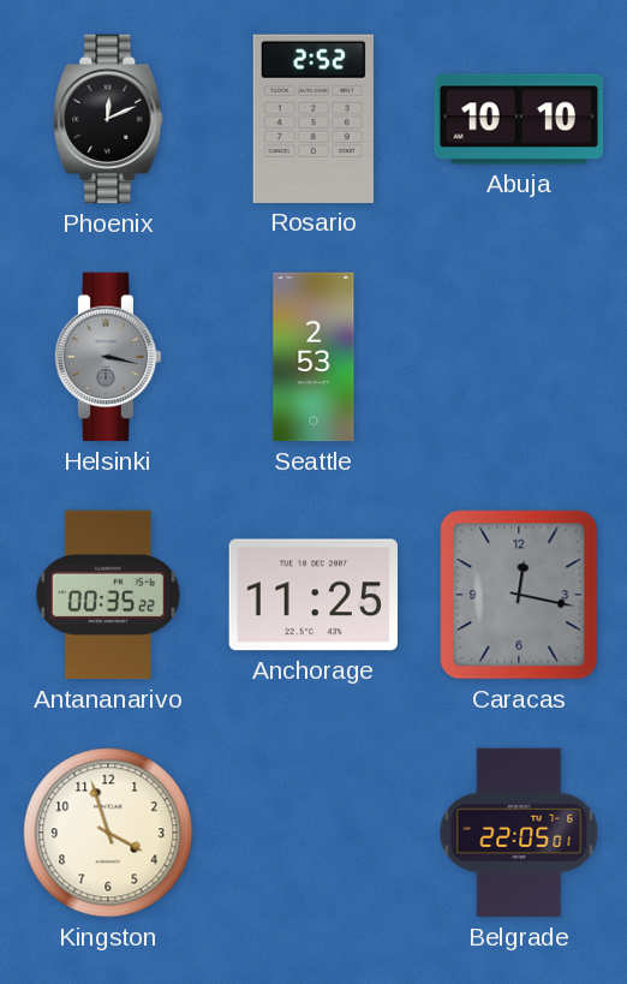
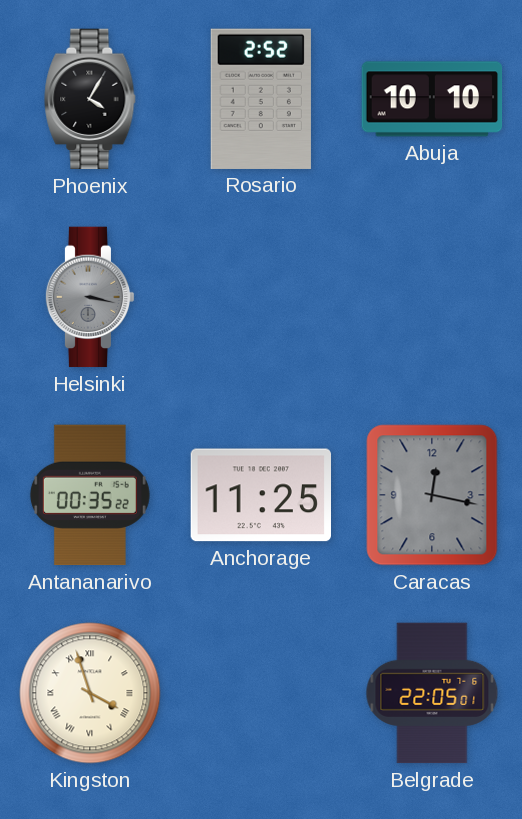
Phoenix: 12:11 -> 4:05 (90, 99)
Seattle: 2:53 -> none (313, 357)
Kingston numerals: Arabic -> Roman (90, 693)
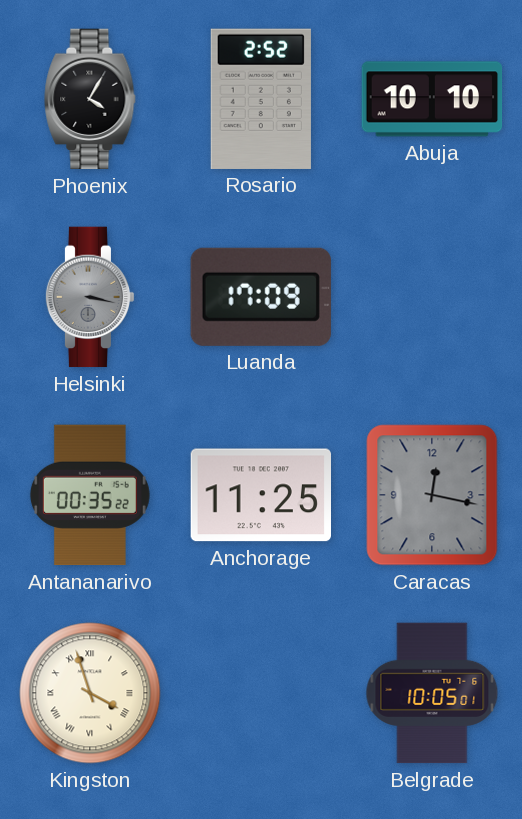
Luanda: none -> 17:09 (261, 297)
Belgrade: 22:05 -> 10:05 (432, 693)
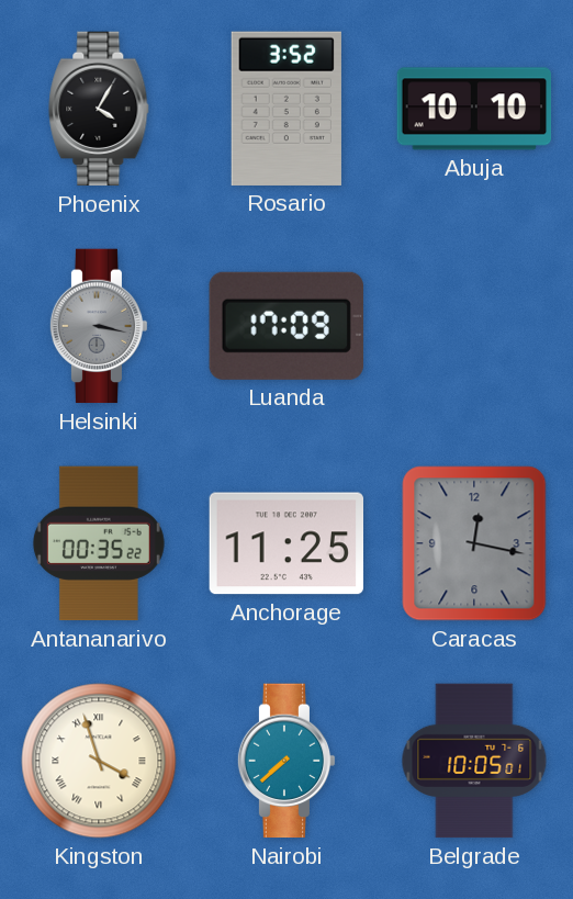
Rosario: 2:52 -> 3:52 (286, 109)
Nairobi: none -> 7:38 (286, 761)
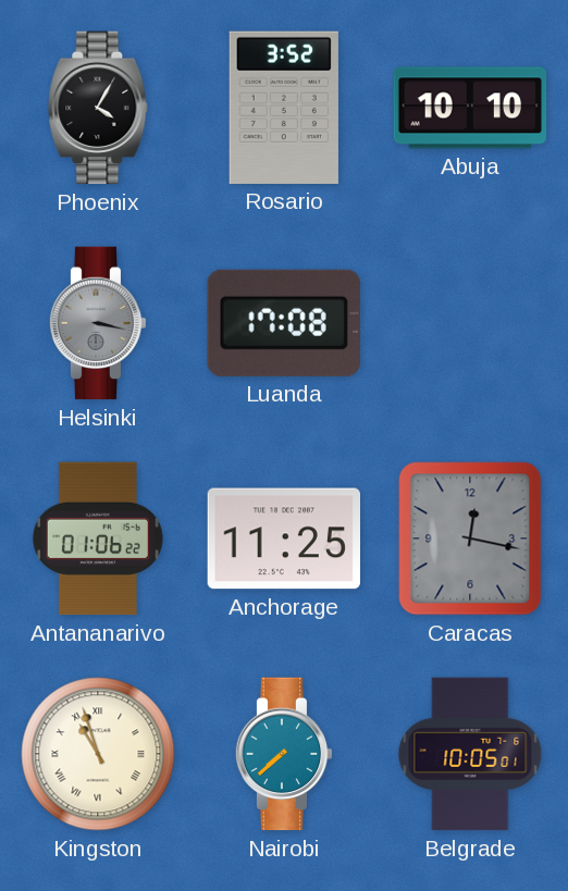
Luanda: 17:09 -> 17:08 (284, 323)
Antananarivo: 00:35 -> 01:06 (98, 539)
Kingston: 3:57 -> 10:57 (98, 754)
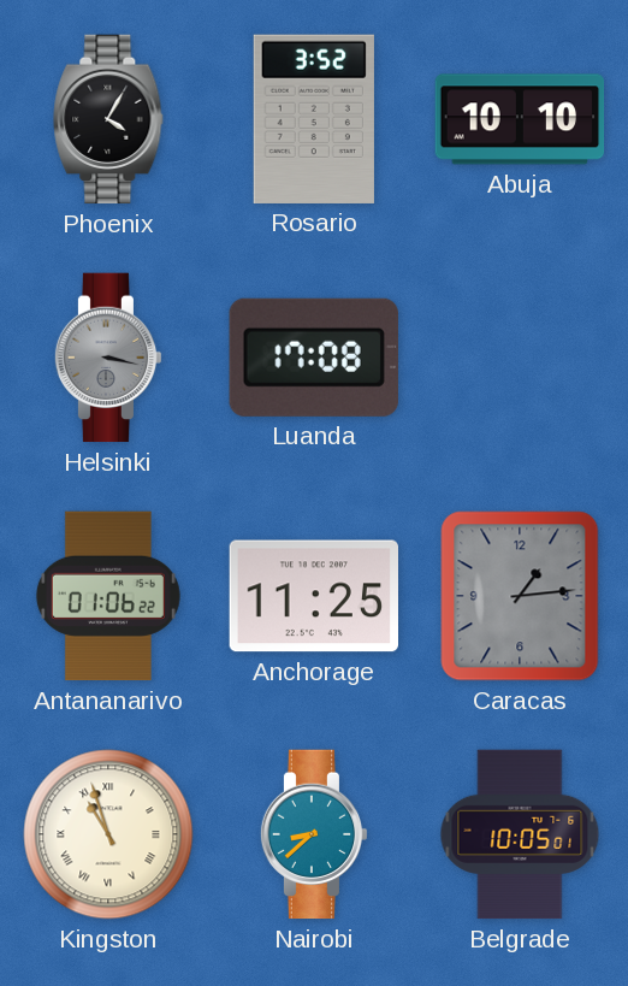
Caracas: 12:17 -> 1:14 (520, 596)
Nairobi: 7:38 -> 8:38 (314, 834)
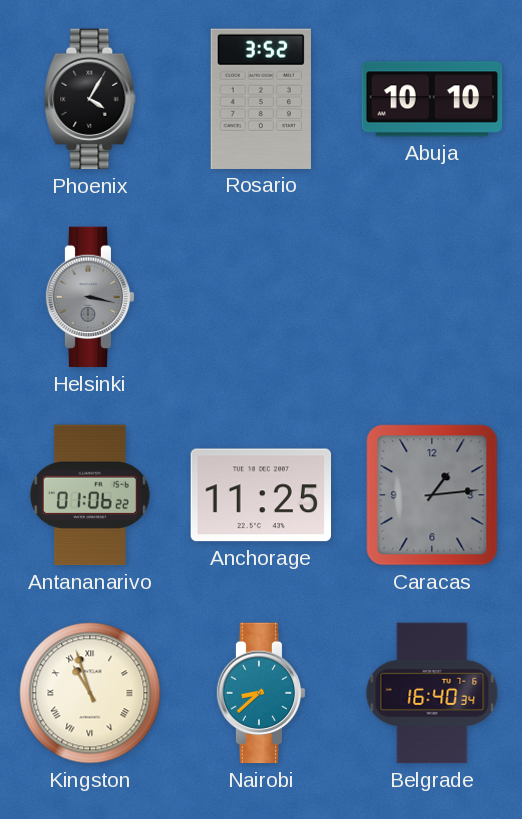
Luanda: 17:08 -> none (314, 358)
Belgrade: 10:05 -> 16:40 (432, 693)
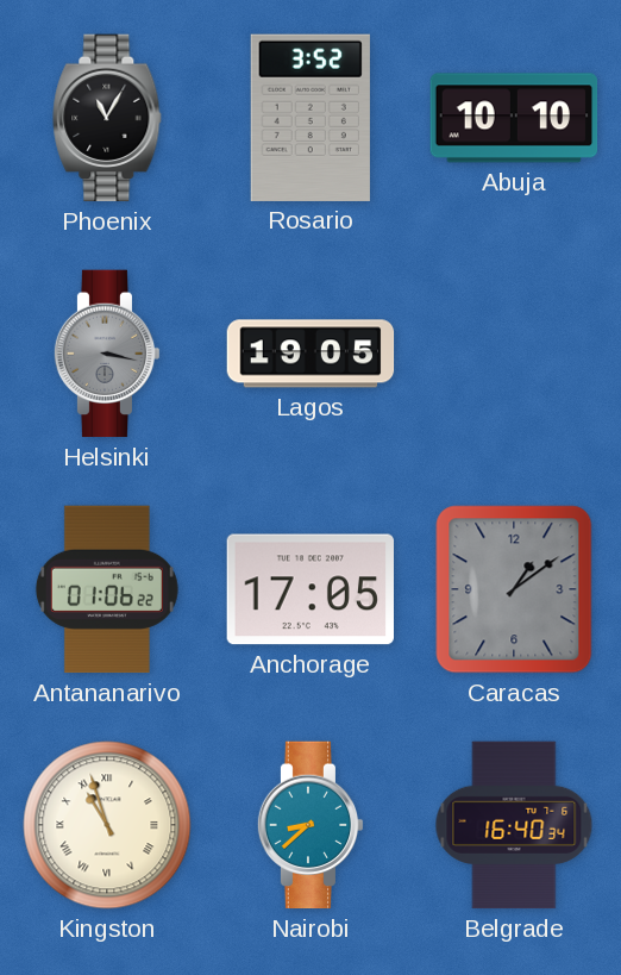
Phoenix: 4:05 -> 11:05 (107, 118)
Lagos: none -> 19:05 (310, 354)
Anchorage: 11:25 -> 17:05 (309, 589)
Caracas: 1:14 -> 1:09 (514, 589)
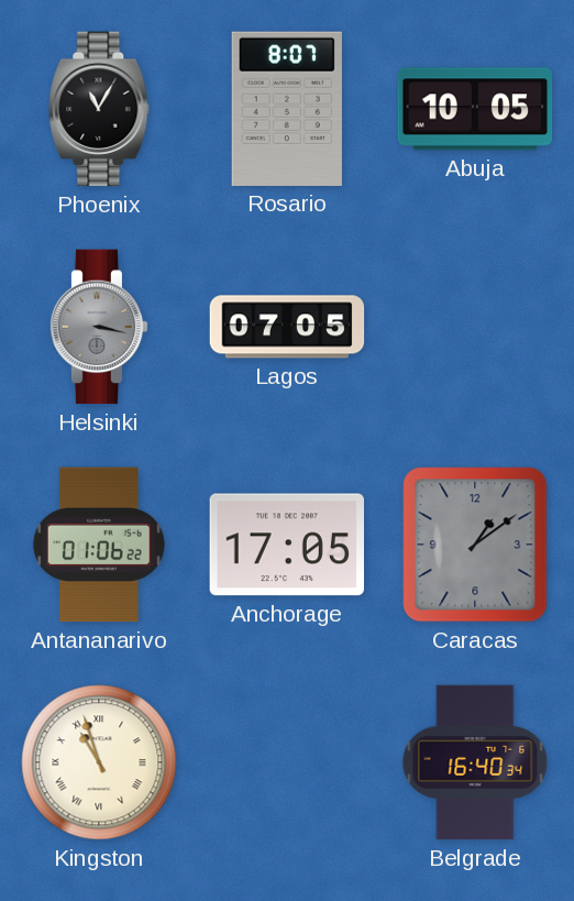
Rosario: 3:52 -> 8:07 (287, 109)
Abuja: 10:10 -> 10:05 (475, 109)
Lagos: 19:05 -> 07:05 (287, 327)
Nairobi: 8:38 -> none (310, 825)
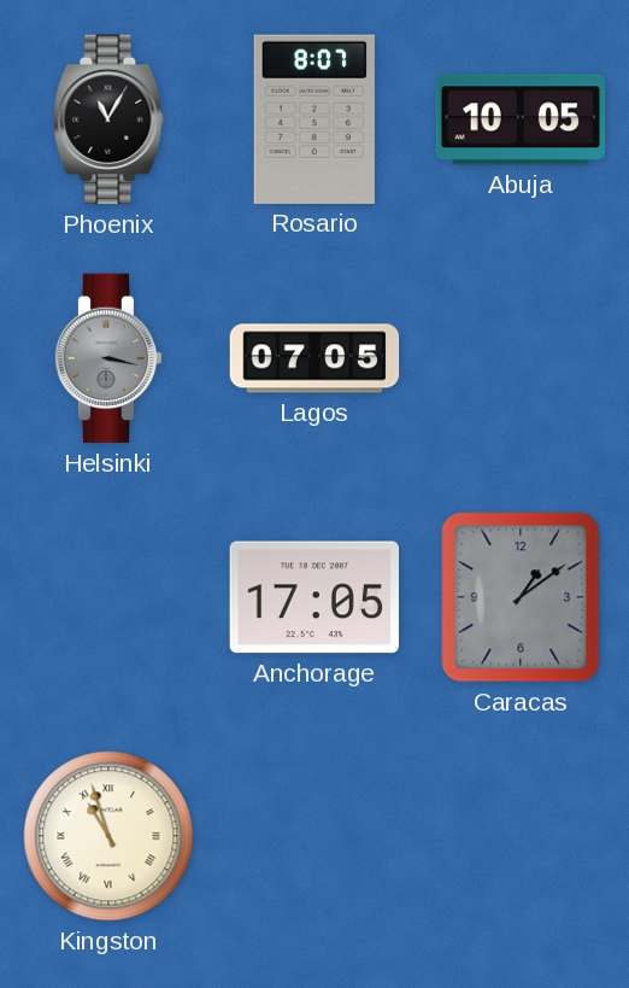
Antananarivo: 01:06 -> none (99, 545)
Belgrade: 16:40 -> none (475, 762)
